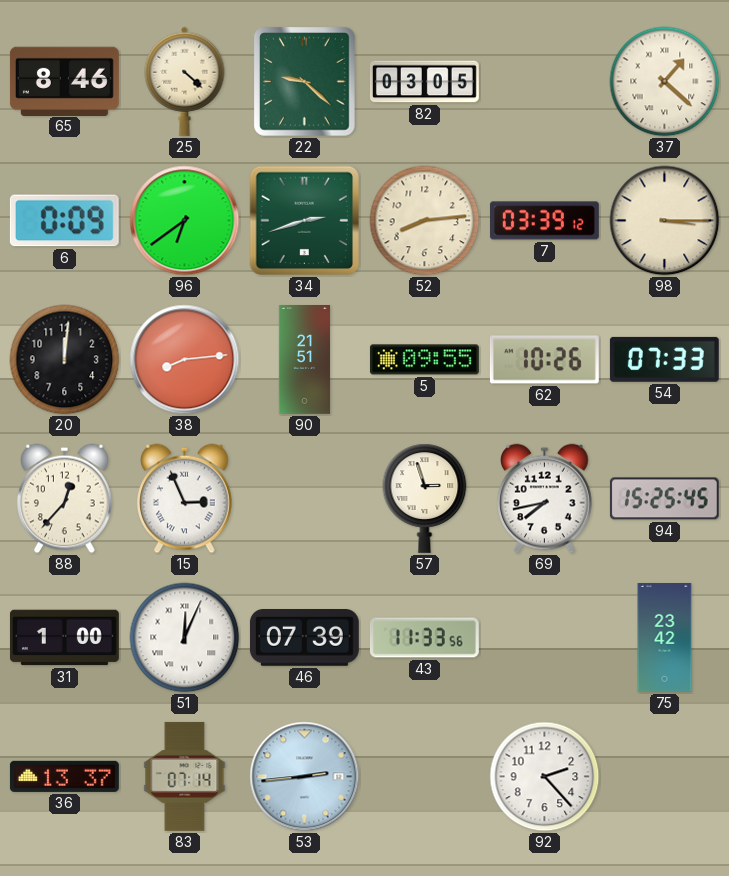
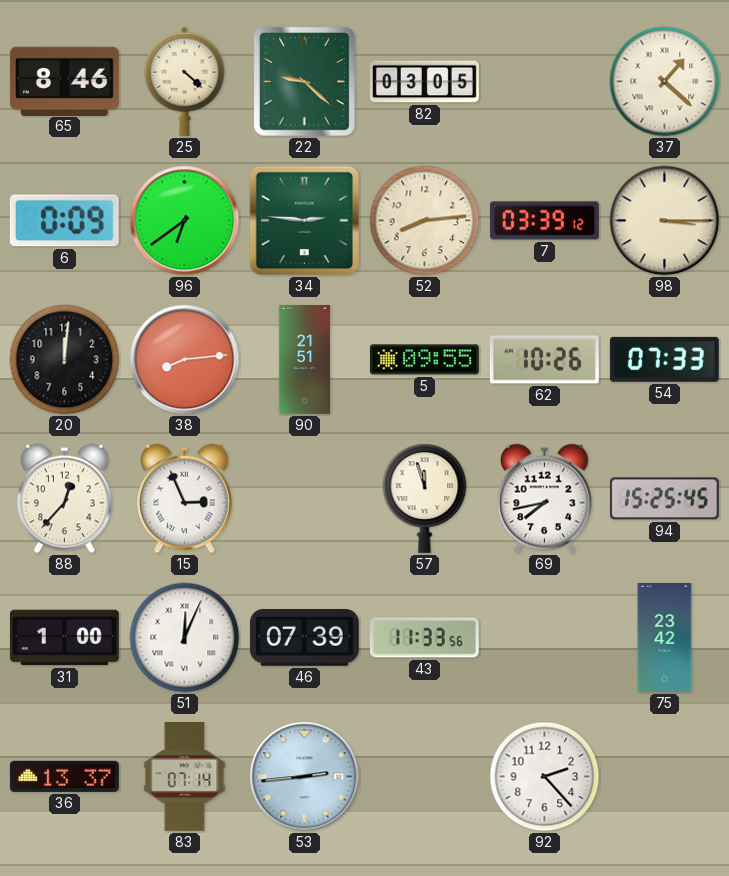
34: 2:42 -> 2:46 (305, 221)
57: 2:57 -> 11:57 (425, 498)
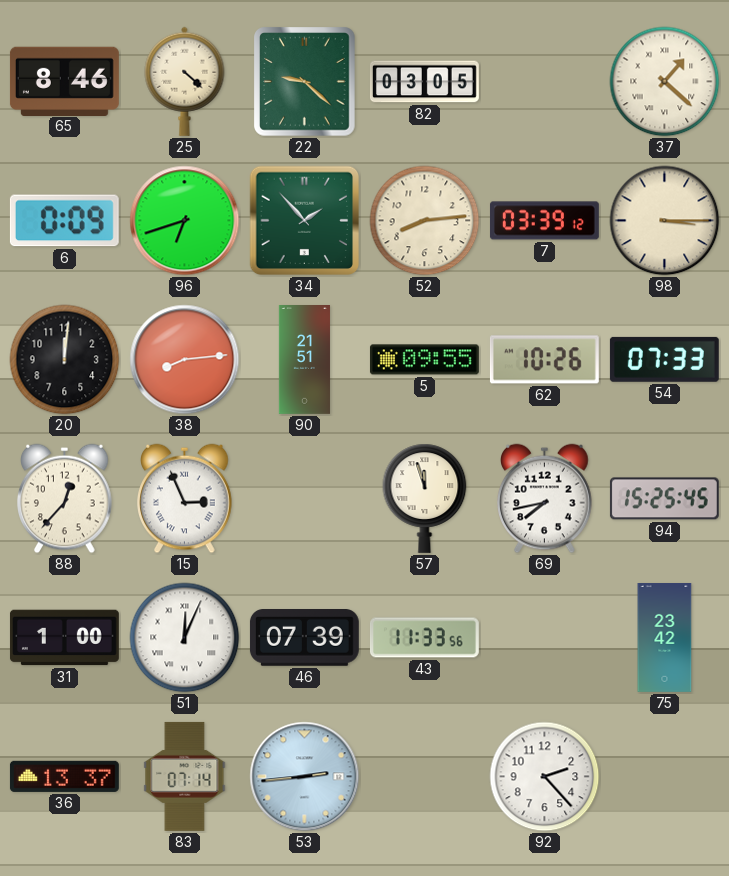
96: 6:39 -> 6:42 (185, 221)
34: 2:46 -> 1:53 (305, 221)
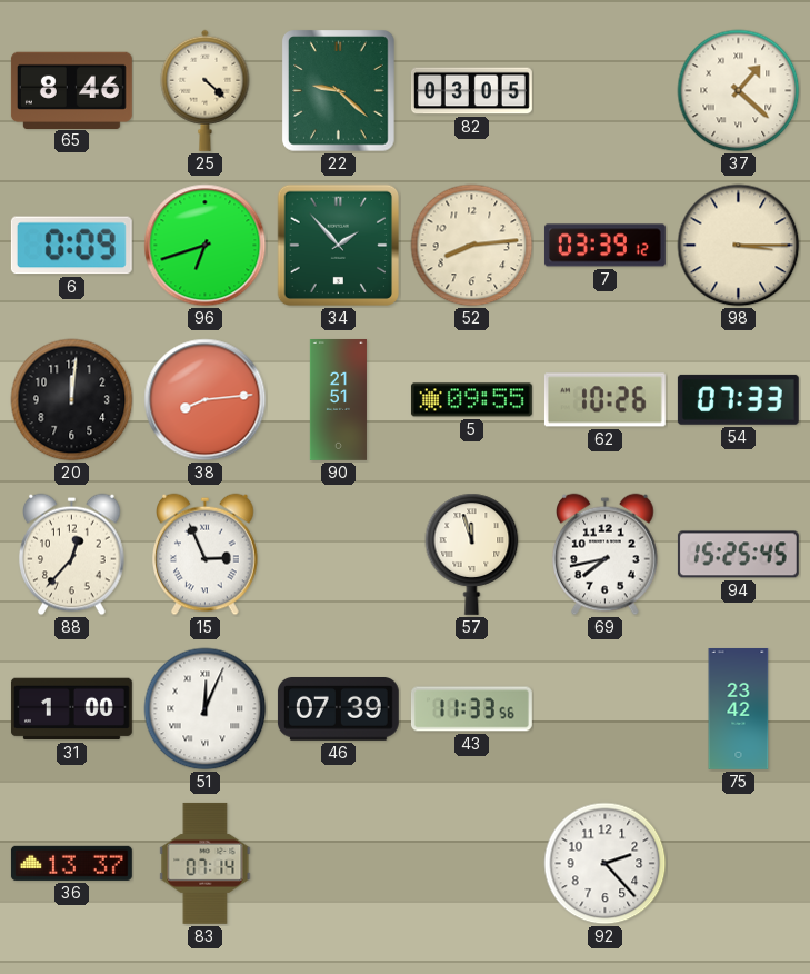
53: 2:44 -> none (305, 777)
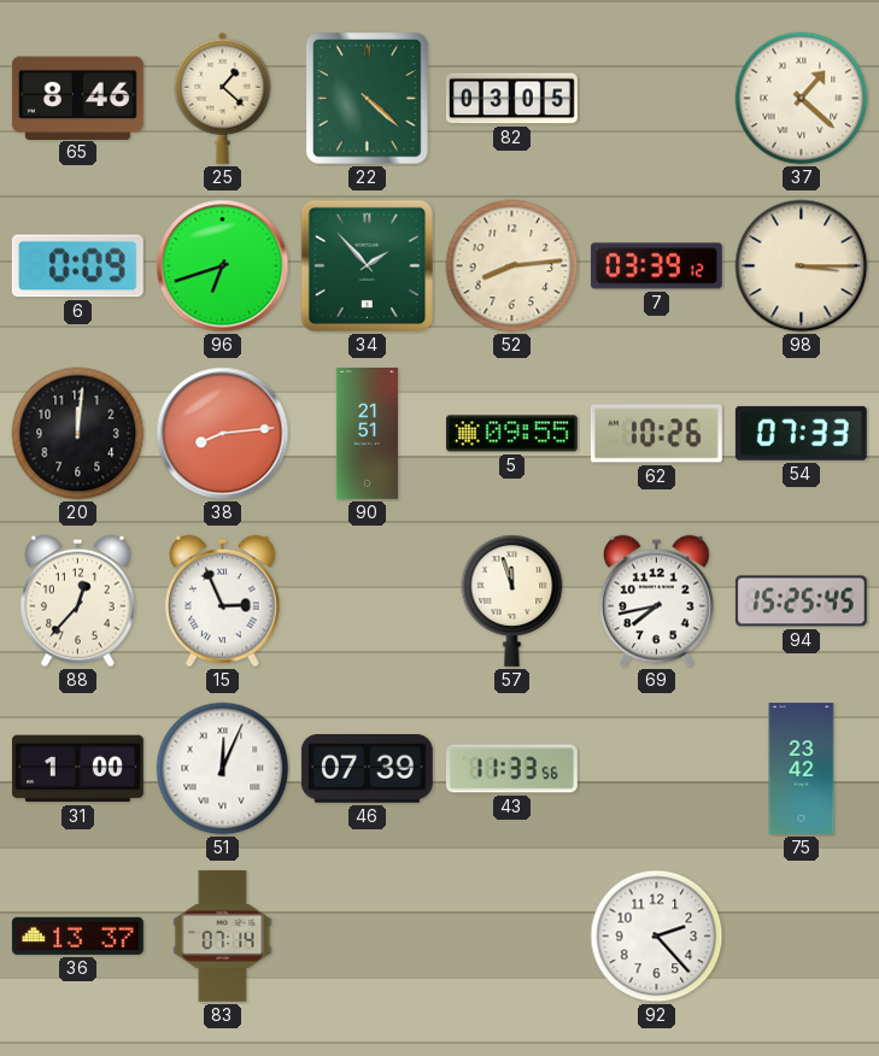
25: 4:22 -> 1:22 (223, 98)
22: 9:22 -> 4:22 (368, 99)
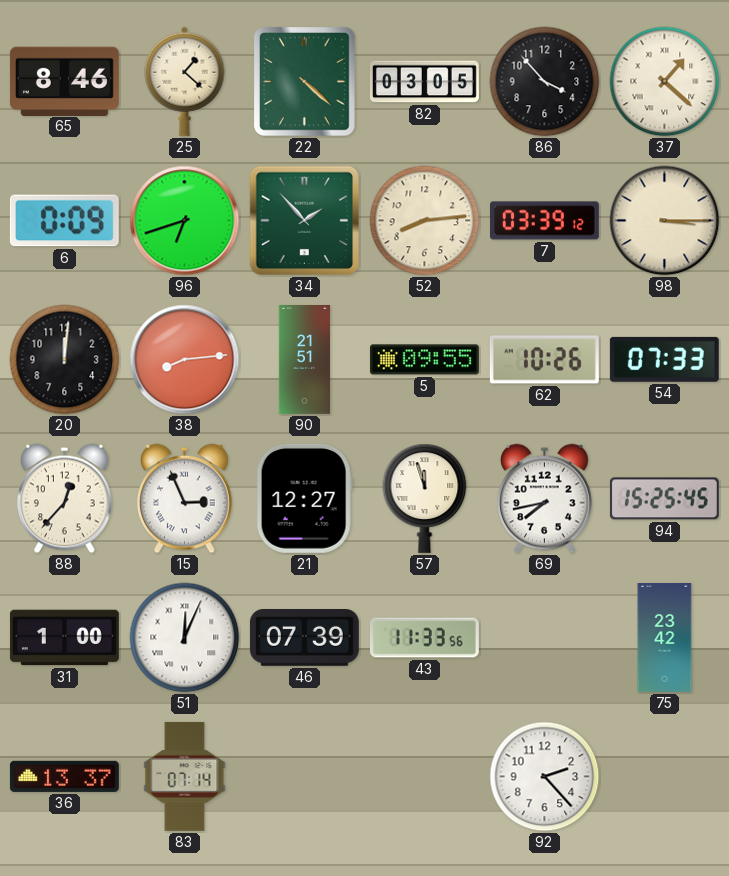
86: none -> 3:53 (545, 82)
21: none -> 12:27 (304, 498)
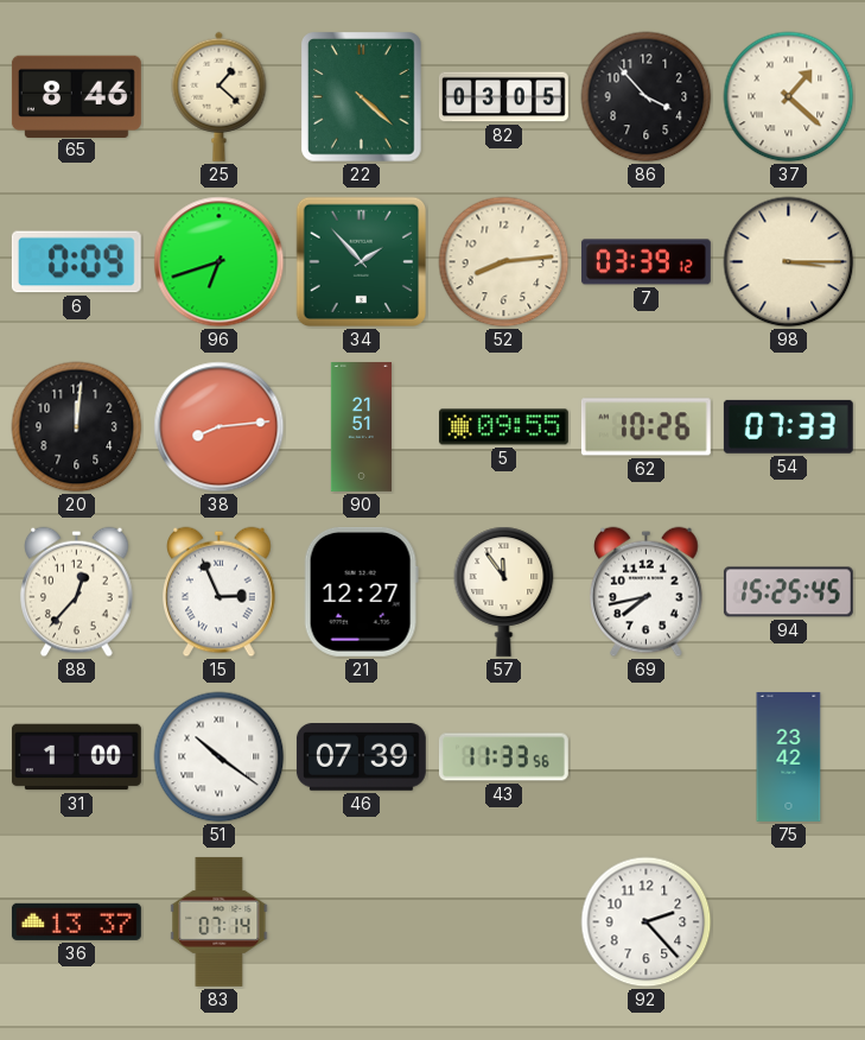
57: 11:57 -> 11:54 (504, 591)
51: 12:04 -> 10:21 (220, 757)
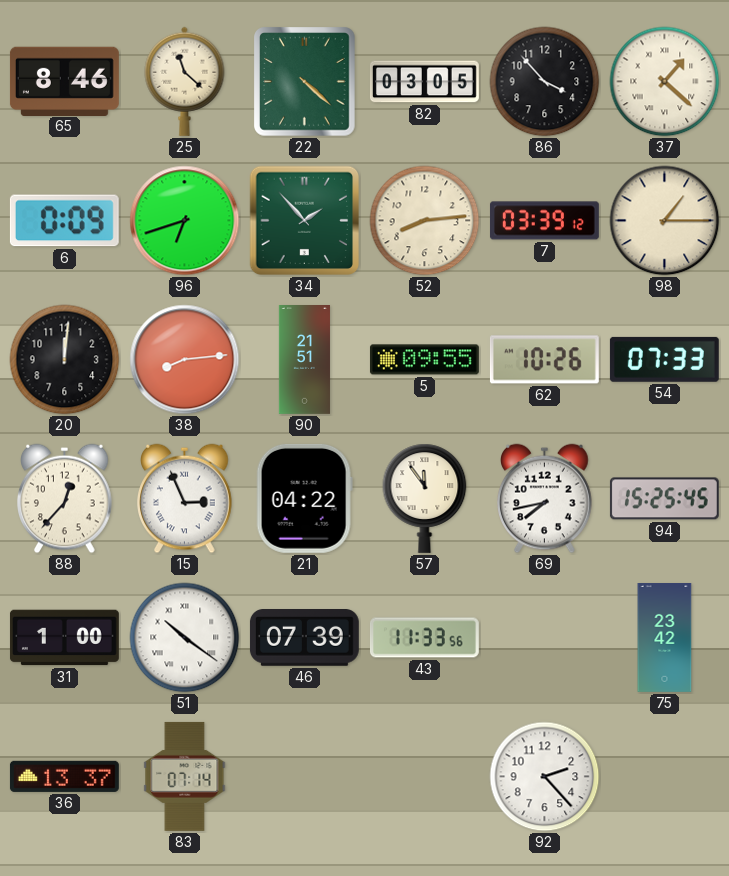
25: 1:22 -> 11:22 (185, 81)
98: 3:15 -> 1:15 (665, 221)
21: 12:27 -> 04:22 (304, 498)
